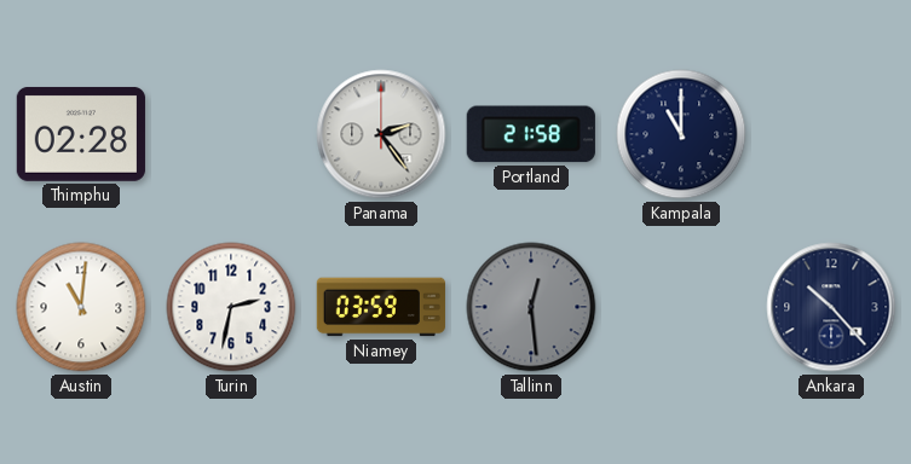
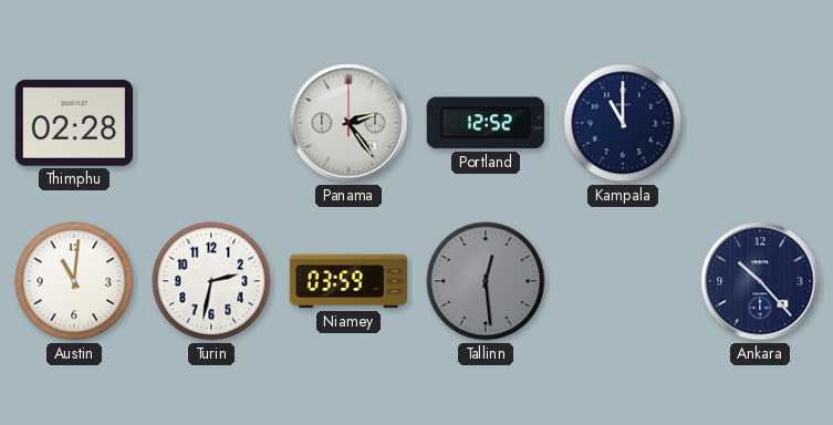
Portland: 21:58 -> 12:52 (486, 123)
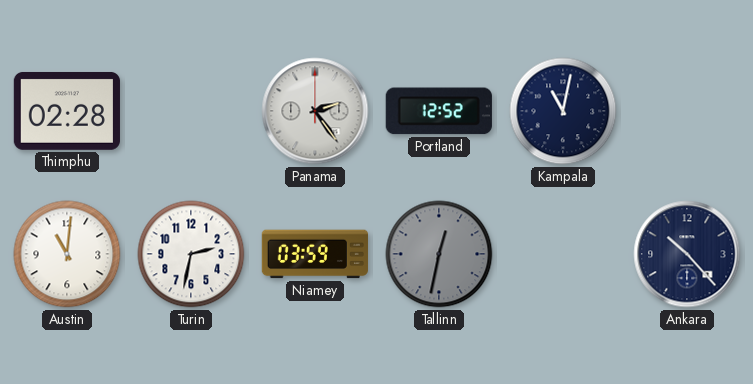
Kampala: 11:00 -> 11:02 (563, 111)
Tallinn: 12:29 -> 12:32 (439, 254)
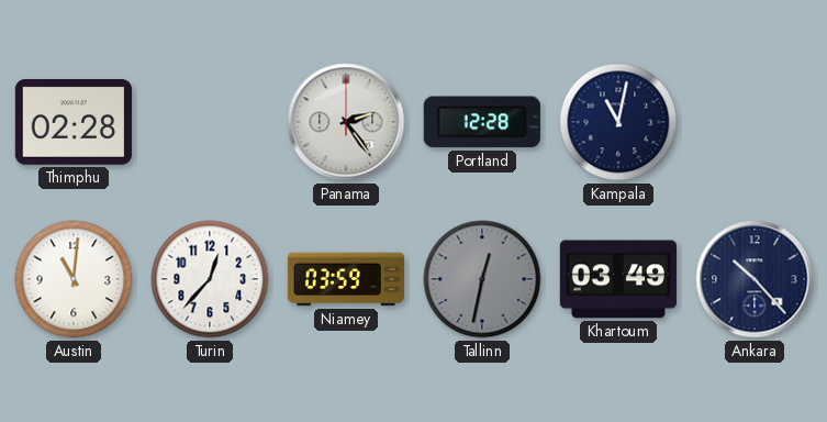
Portland: 12:52 -> 12:28 (482, 122)
Turin: 2:32 -> 12:37 (210, 279)
Khartoum: none -> 03:49 (618, 279)
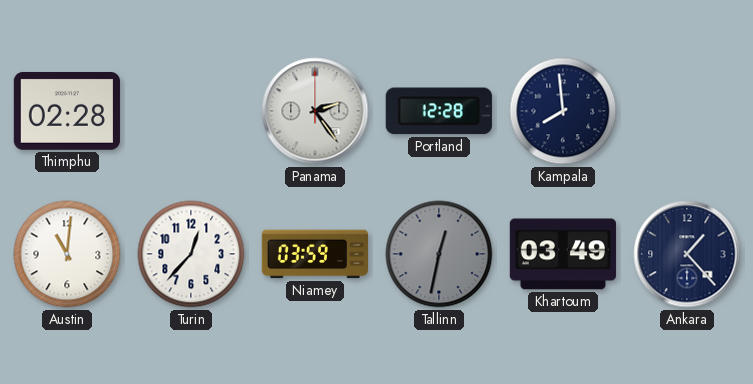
Kampala: 11:02 -> 7:59 (563, 111)
Ankara: 10:23 -> 1:23 (687, 254)
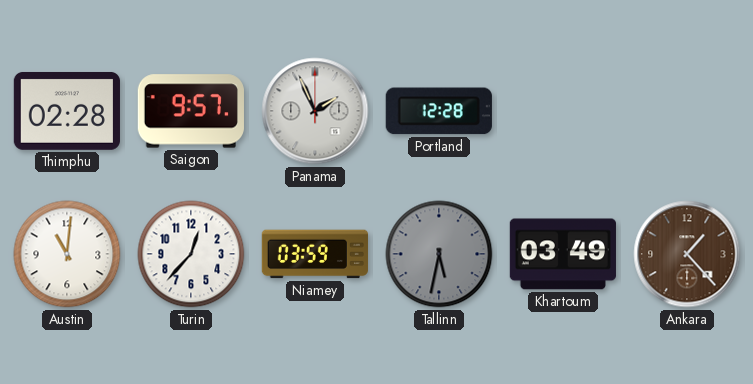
Saigon: none -> 9:57 (191, 111)
Panama: 2:24 -> 1:56 (315, 111)
Kampala: 7:59 -> none (563, 111)
Tallinn: 12:32 -> 5:32 (439, 254)
Ankara dial: navy -> brown (687, 254)
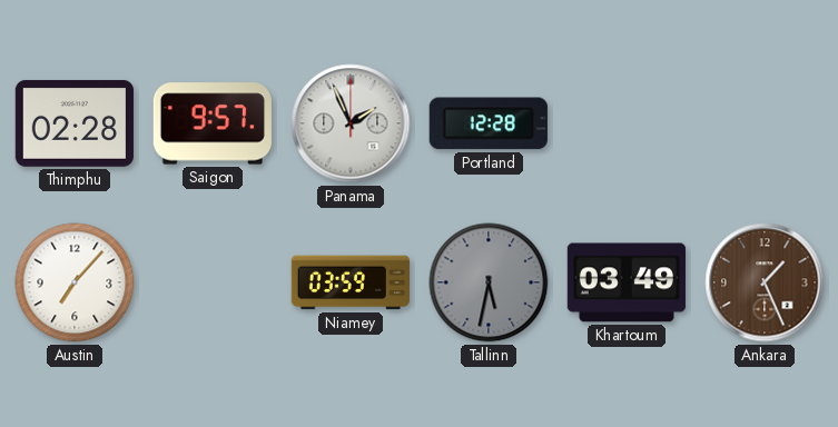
Austin: 11:01 -> 7:07 (75, 282)
Turin: 12:37 -> none (191, 254)
Ankara: 1:23 -> 1:26 (765, 282)
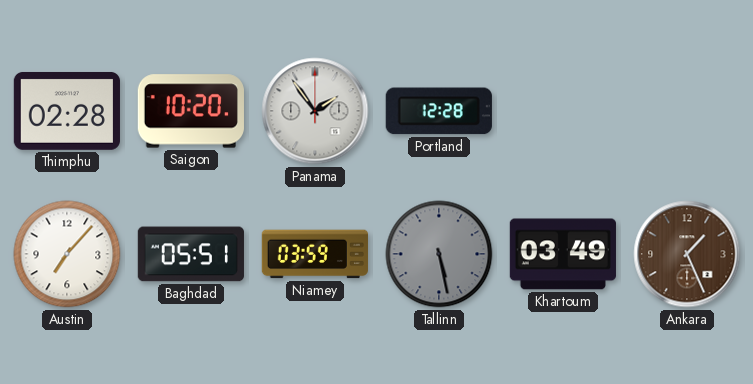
Saigon: 9:57 -> 10:20 (191, 111)
Panama: 1:56 -> 1:54 (315, 111)
Baghdad: none -> 05:51 (191, 254)
Tallinn: 5:32 -> 5:28 (439, 254)
